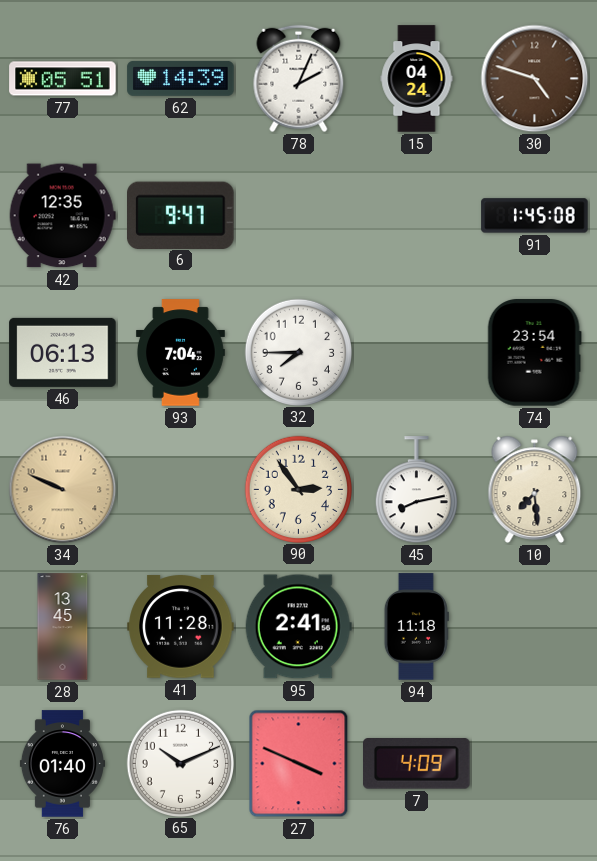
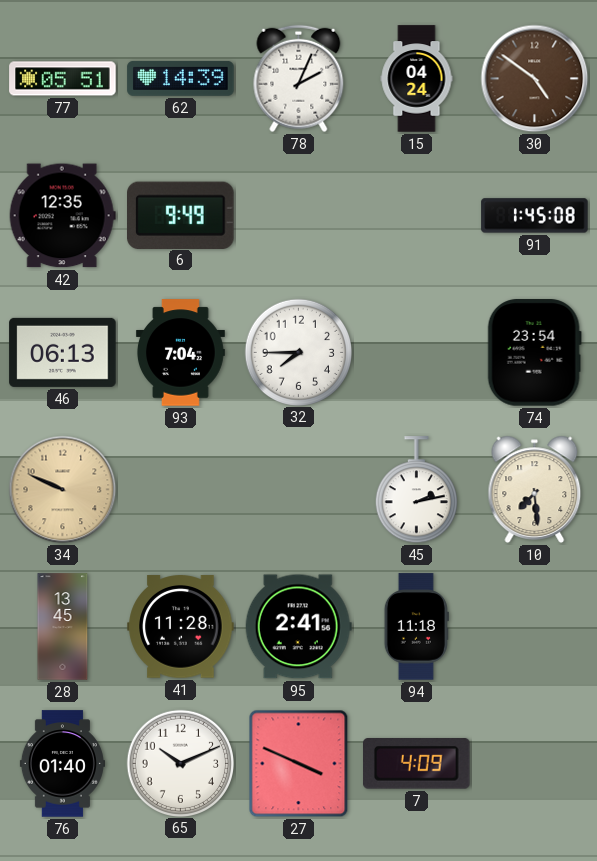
30: 4:48 -> 4:51 (535, 79)
6: 9:47 -> 9:49 (181, 215)
90: 2:54 -> none (298, 489)
45: 8:13 -> 2:13 (416, 490)
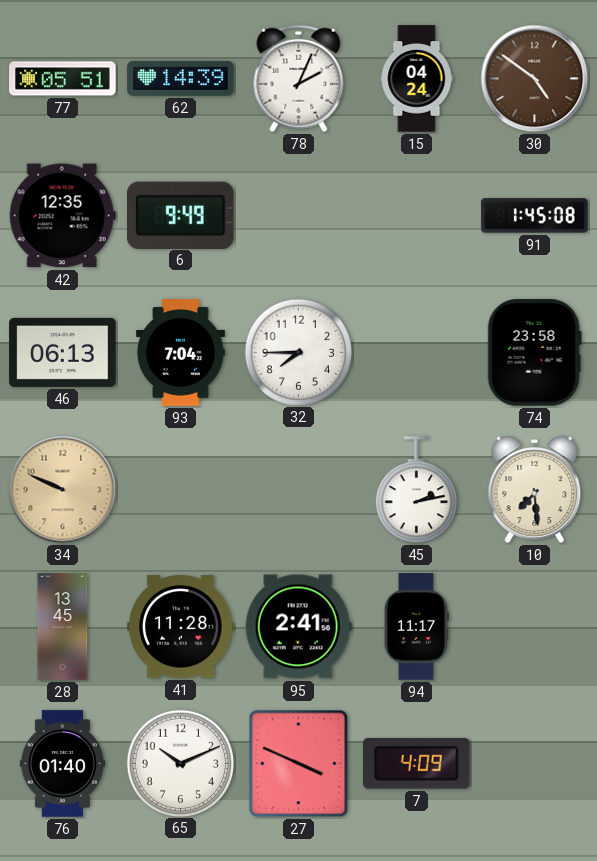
74: 23:54 -> 23:58 (534, 353)
94: 11:18 -> 11:17 (416, 627)
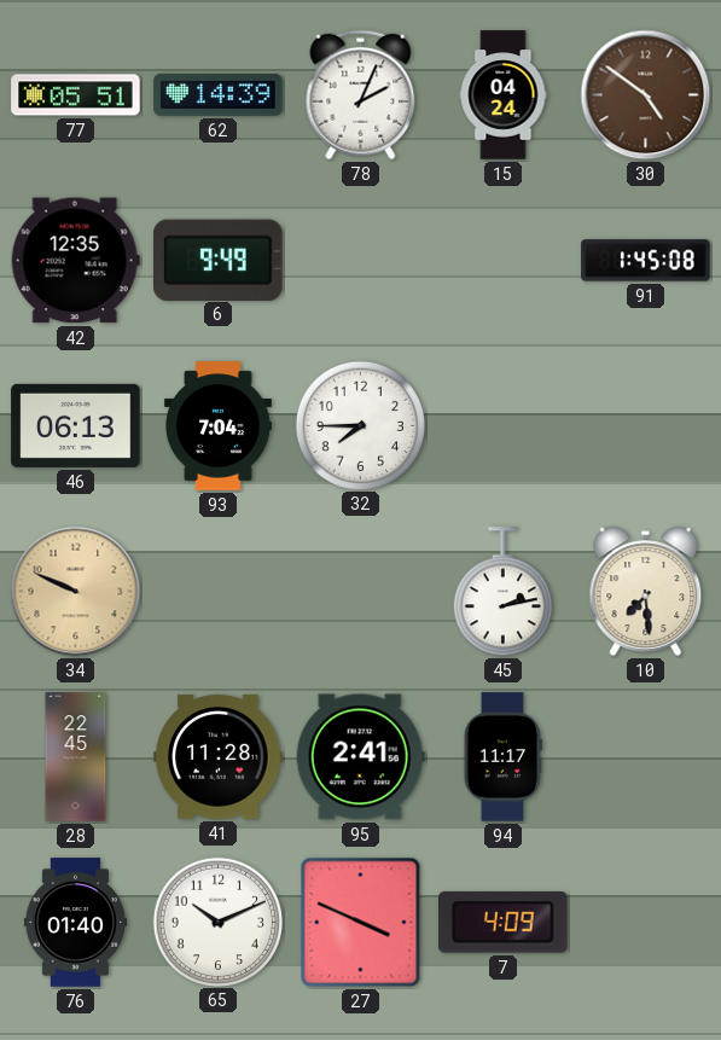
74: 23:58 -> none (534, 353)
28: 13:45 -> 22:45 (76, 757)
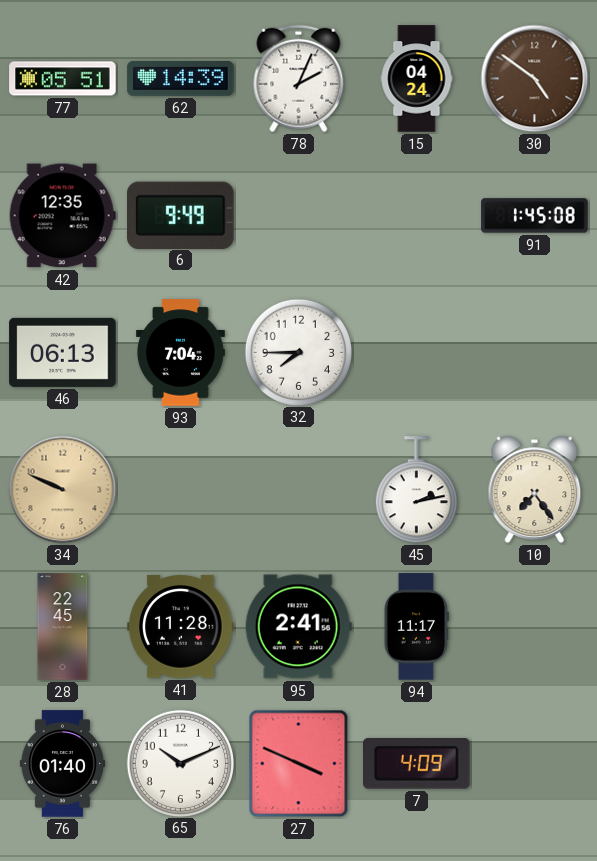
10: 7:29 -> 7:24 (535, 489)
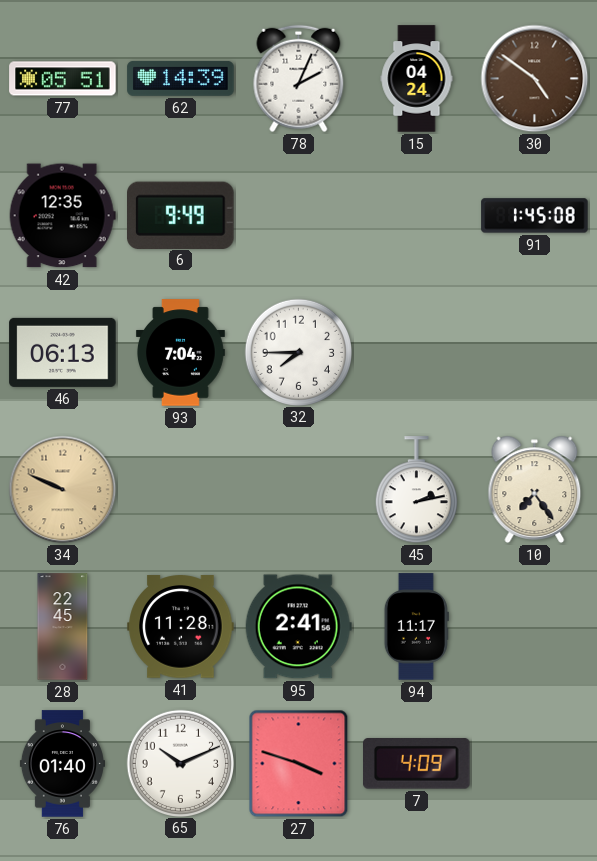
27: 3:49 -> 3:48 (299, 764)
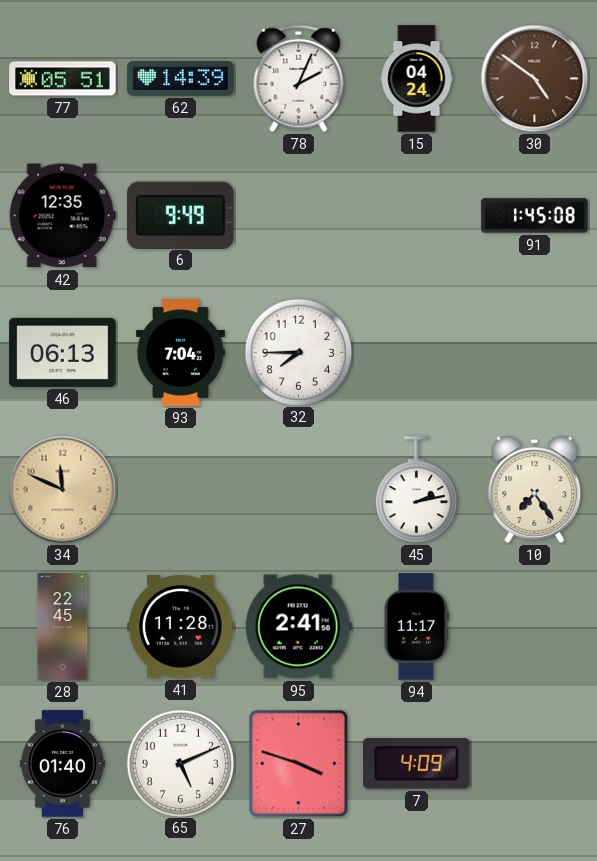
34: 9:49 -> 11:49 (63, 490)
65: 10:11 -> 5:11 (180, 763)
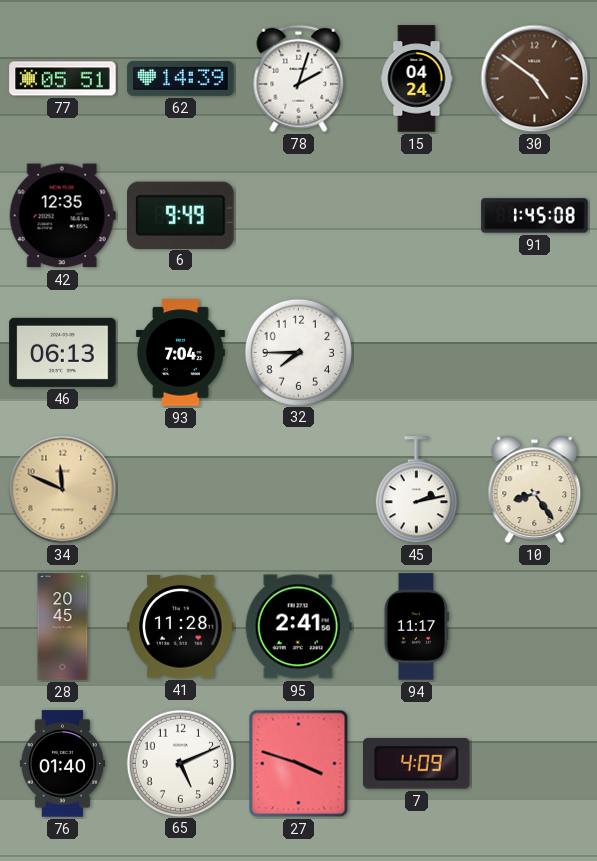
78: 2:04 -> 2:03 (299, 79)
10: 7:24 -> 8:24 (535, 489)
28: 22:45 -> 20:45 (63, 627)
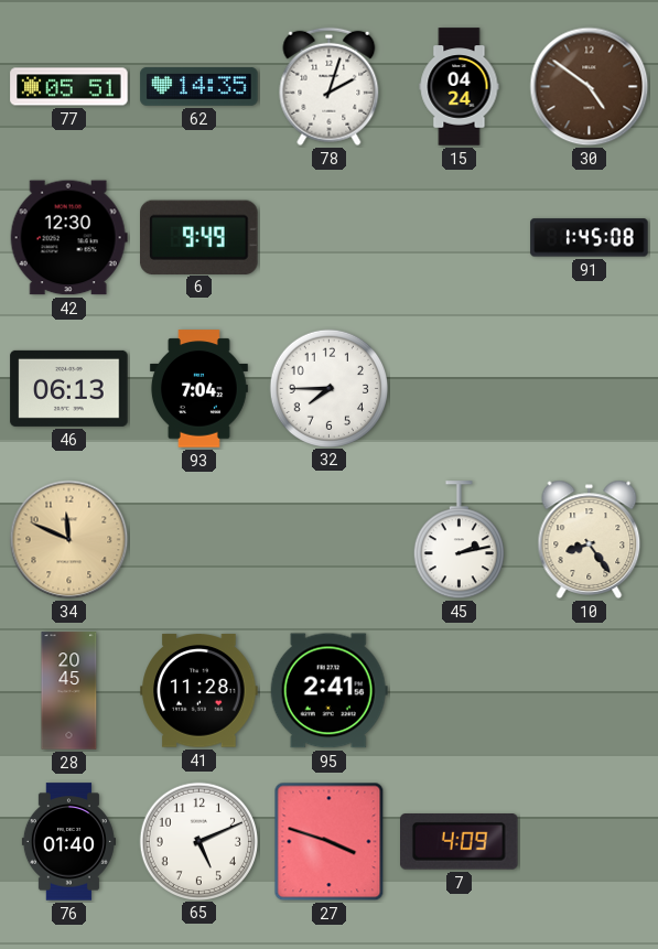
62: 14:39 -> 14:35 (199, 86)
42: 12:35 -> 12:30 (68, 238)
94: 11:17 -> none (416, 627)
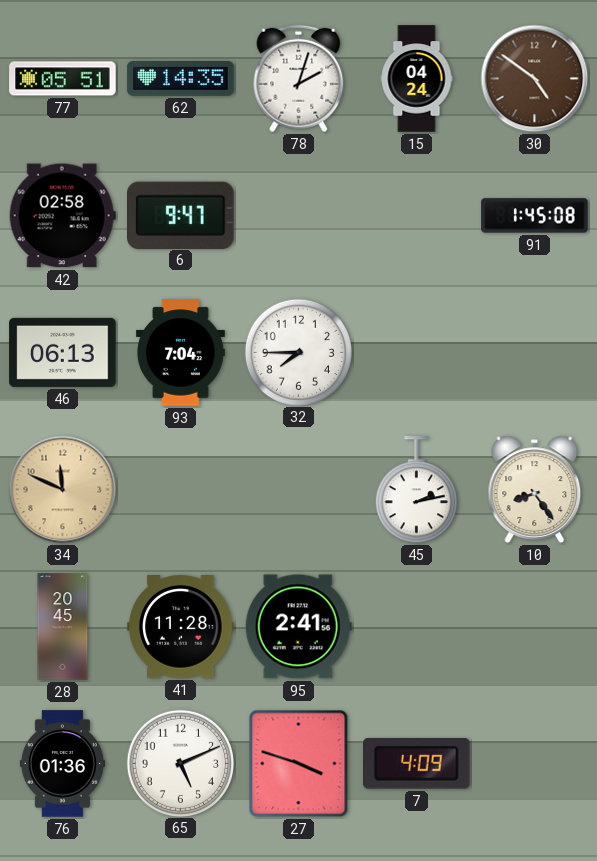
42: 12:30 -> 02:58 (62, 216)
6: 9:49 -> 9:47 (181, 215)
76: 01:40 -> 01:36 (62, 764)
